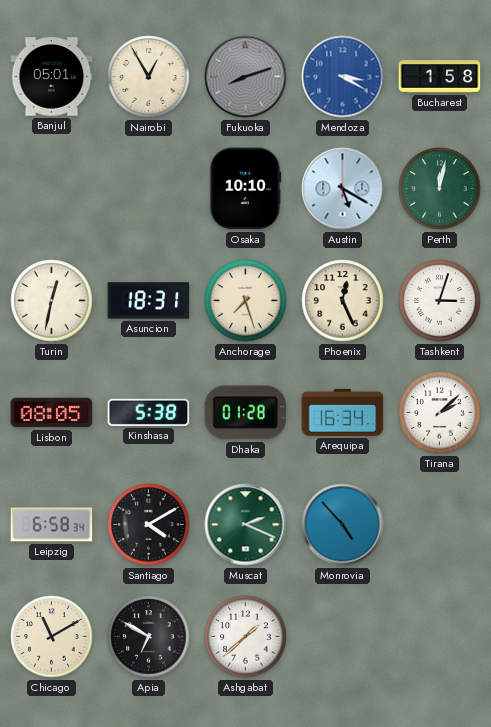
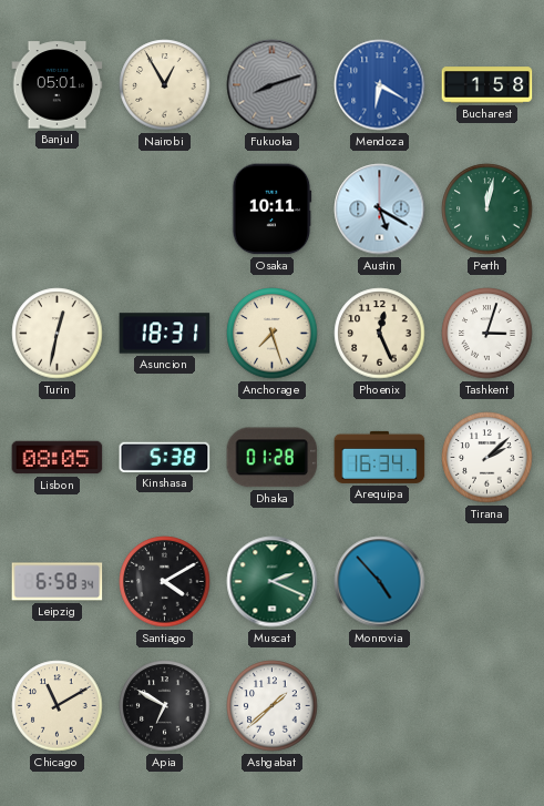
Mendoza: 3:20 -> 6:20 (380, 85)
Osaka: 10:10 -> 10:11 (273, 210)
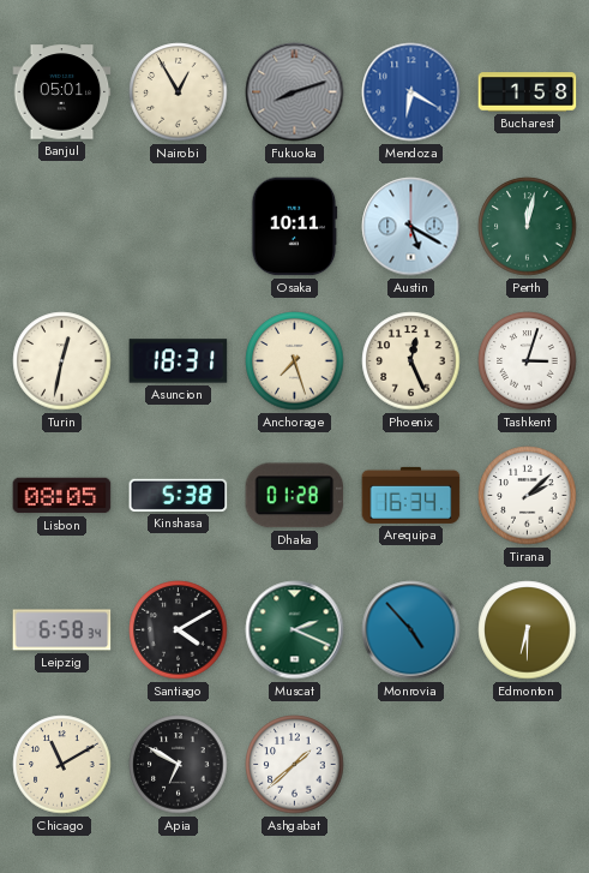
Edmonton: none -> 6:30 (528, 630)
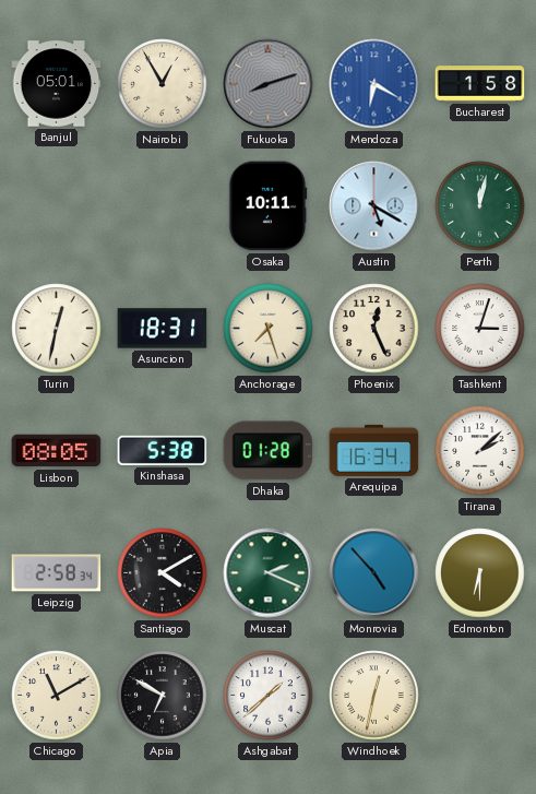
Leipzig: 6:58 -> 2:58 (57, 573)
Windhoek: none -> 12:32 (374, 696)
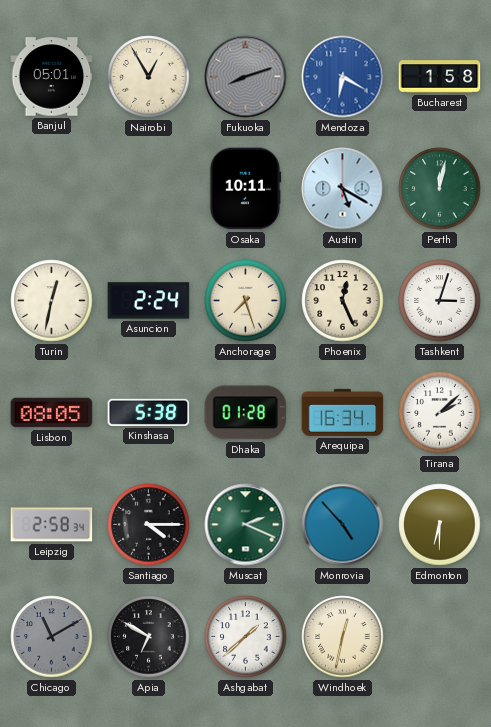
Asuncion: 18:31 -> 2:24 (149, 301)
Santiago: 4:10 -> 4:15 (149, 525)
Chicago dial: cream -> grey (52, 637)
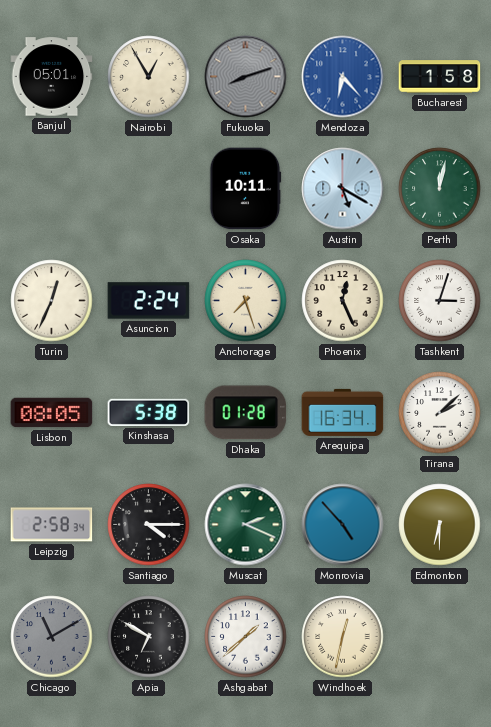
Mendoza: 6:20 -> 6:23 (343, 77)
Turin: 12:32 -> 12:34 (52, 301)
